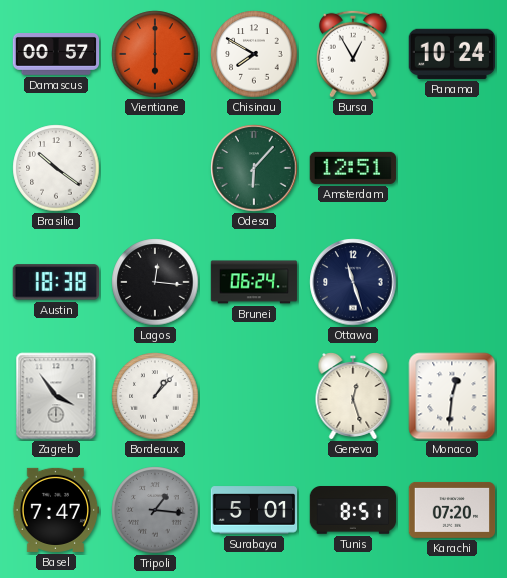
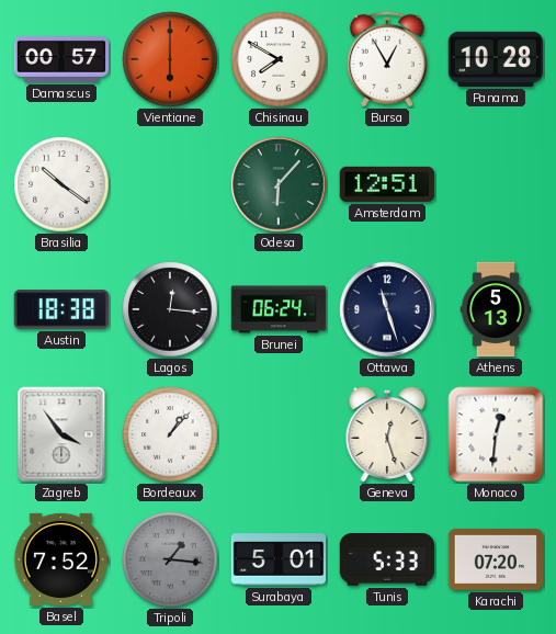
Panama: 10:24 -> 10:28 (495, 59)
Athens: none -> 5:13 (496, 309)
Basel: 7:47 -> 7:52 (61, 559)
Tunis: 8:51 -> 5:33 (387, 561)
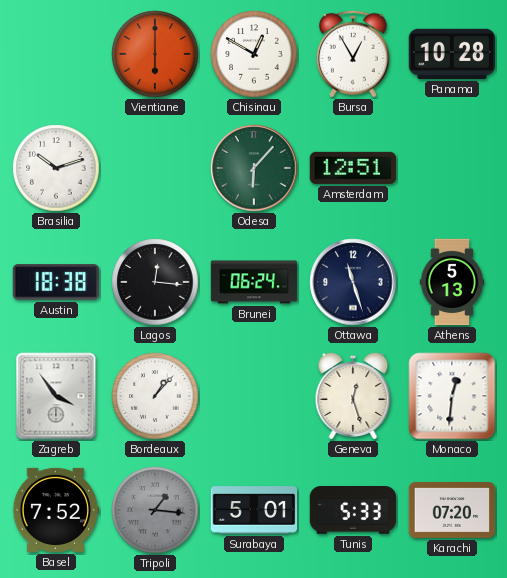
Damascus: 00:57 -> none (61, 60)
Chisinau: 7:50 -> 12:50 (254, 54)
Brasilia: 10:21 -> 10:12 (56, 168)
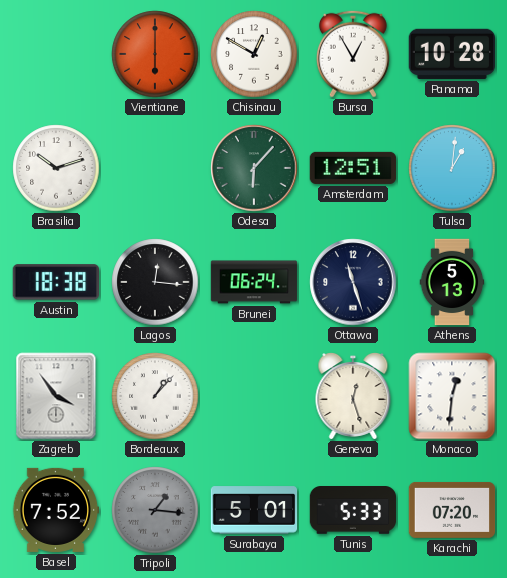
Tulsa: none -> 1:01 (452, 168)
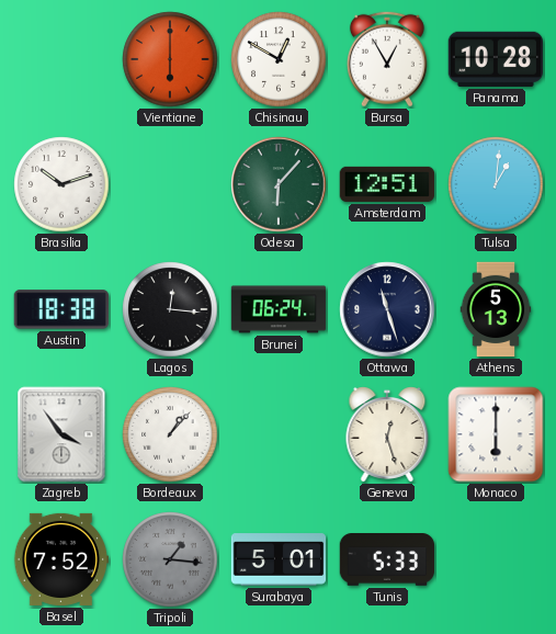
Monaco: 12:31 -> 6:00 (496, 434)
Karachi: 07:20 -> none (452, 510)
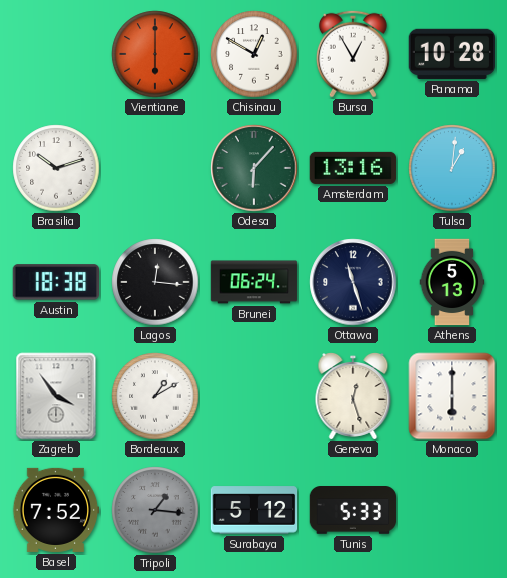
Amsterdam: 12:51 -> 13:16 (353, 168)
Bordeaux: 1:07 -> 1:10 (155, 396)
Surabaya: 5:01 -> 5:12 (254, 510)
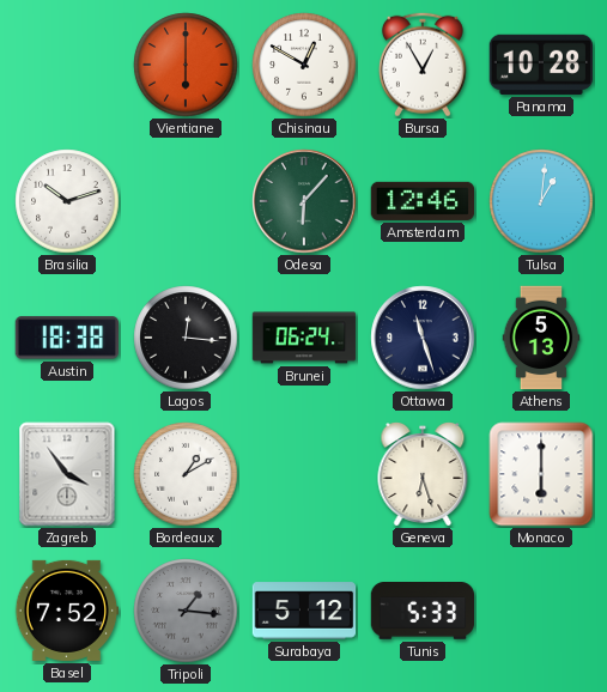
Amsterdam: 13:16 -> 12:46 (423, 201)
Geneva: 12:27 -> 6:27 (423, 475)
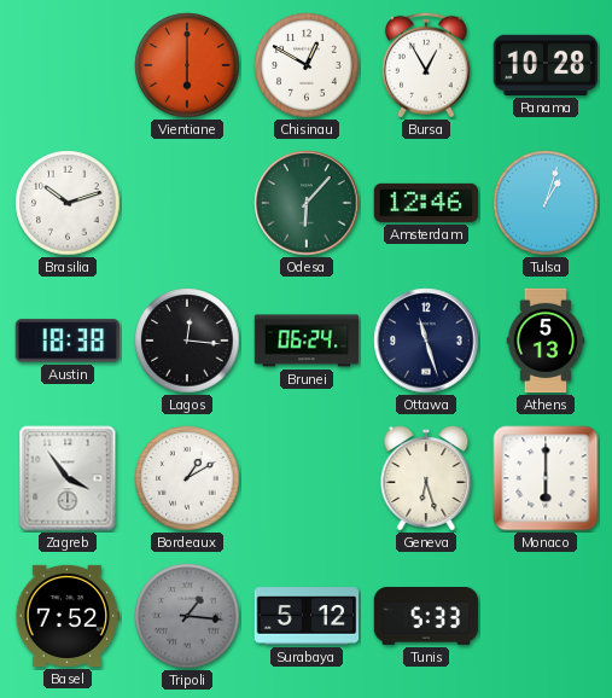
Tulsa: 1:01 -> 1:03 (546, 203)
